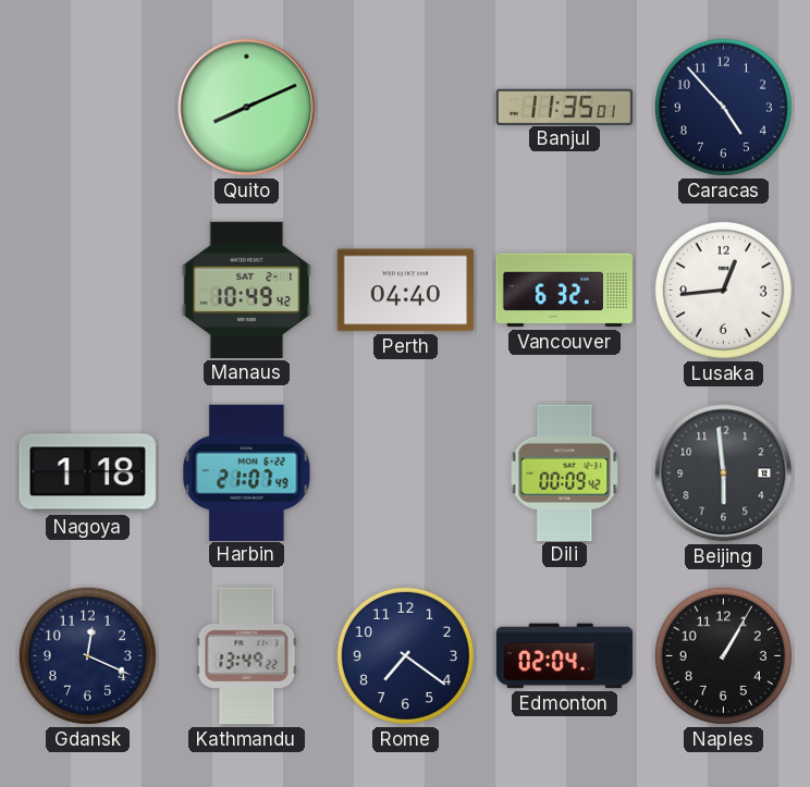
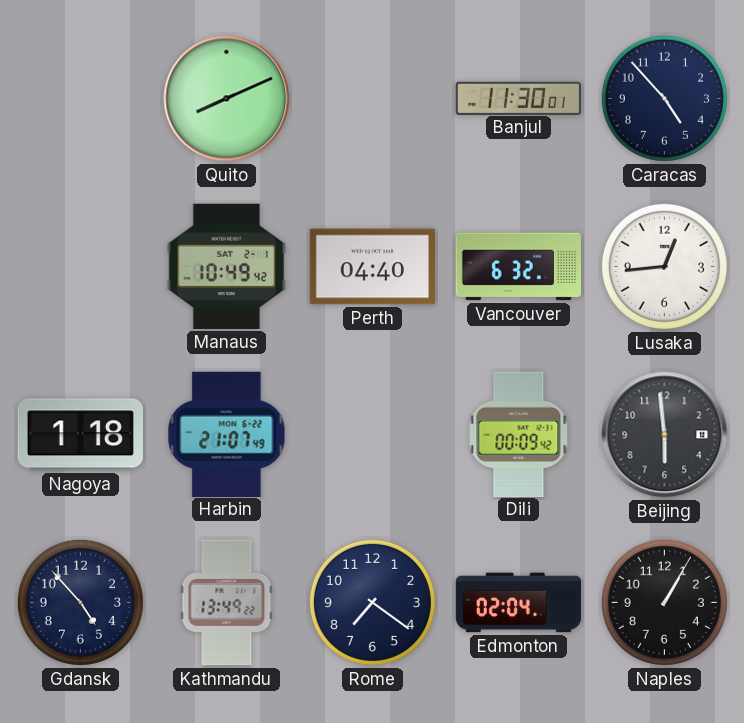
Banjul: 11:35 -> 11:30 (518, 98)
Gdansk: 12:19 -> 4:53 (80, 602)
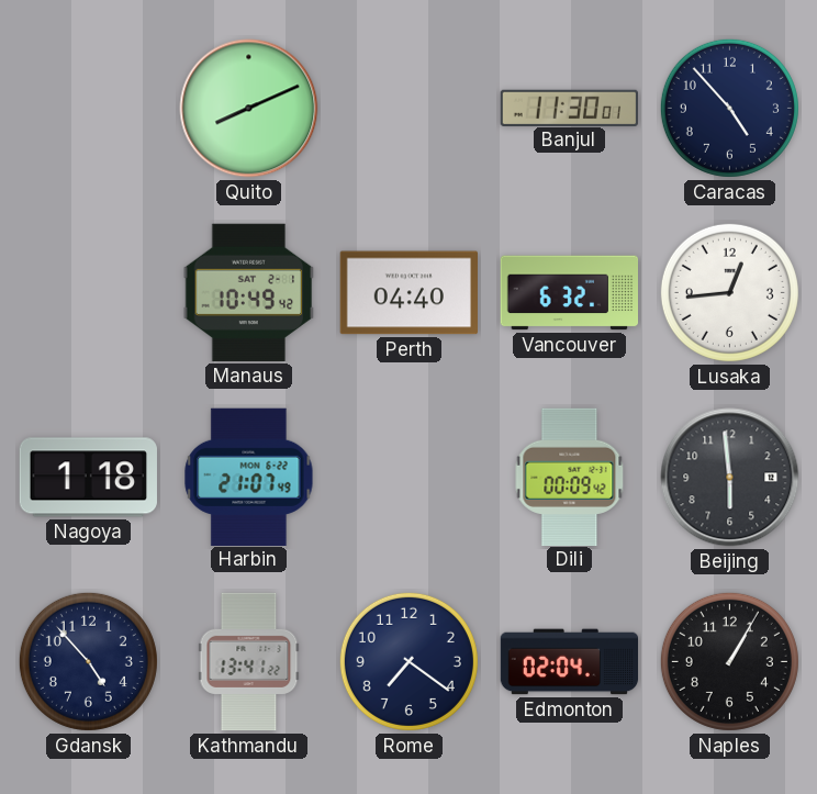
Kathmandu: 13:49 -> 13:41 (249, 662)
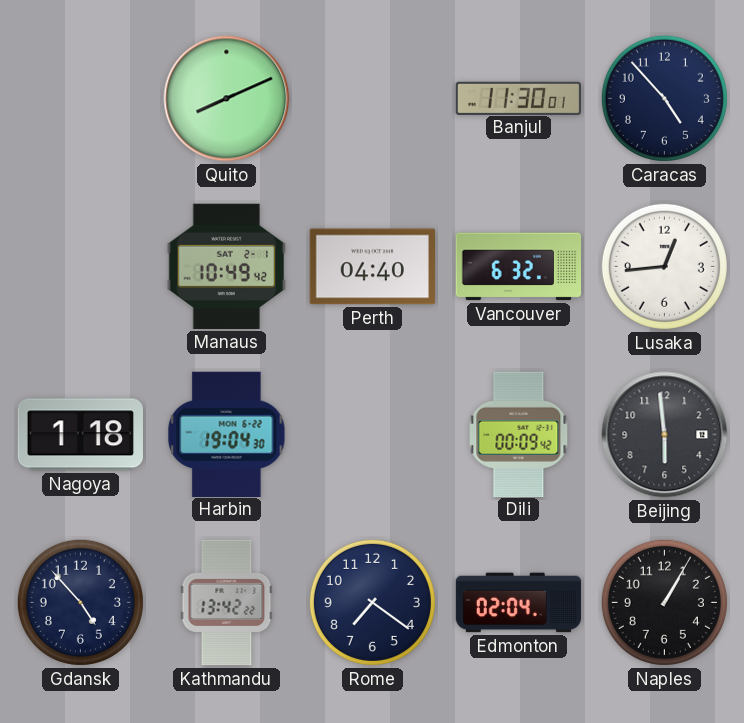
Harbin: 21:07 -> 19:04 (227, 434)
Kathmandu: 13:41 -> 13:42 (227, 603)
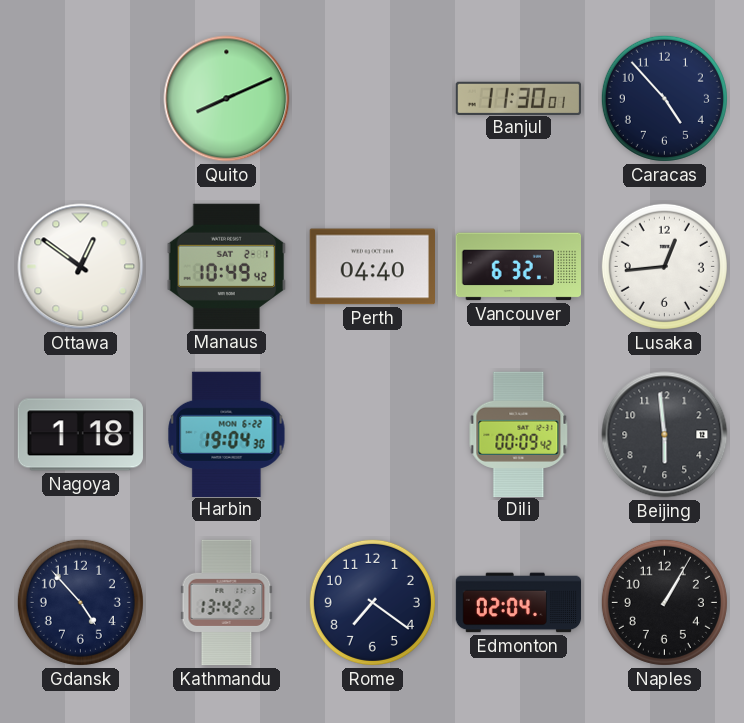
Ottawa: none -> 12:51 (81, 267)
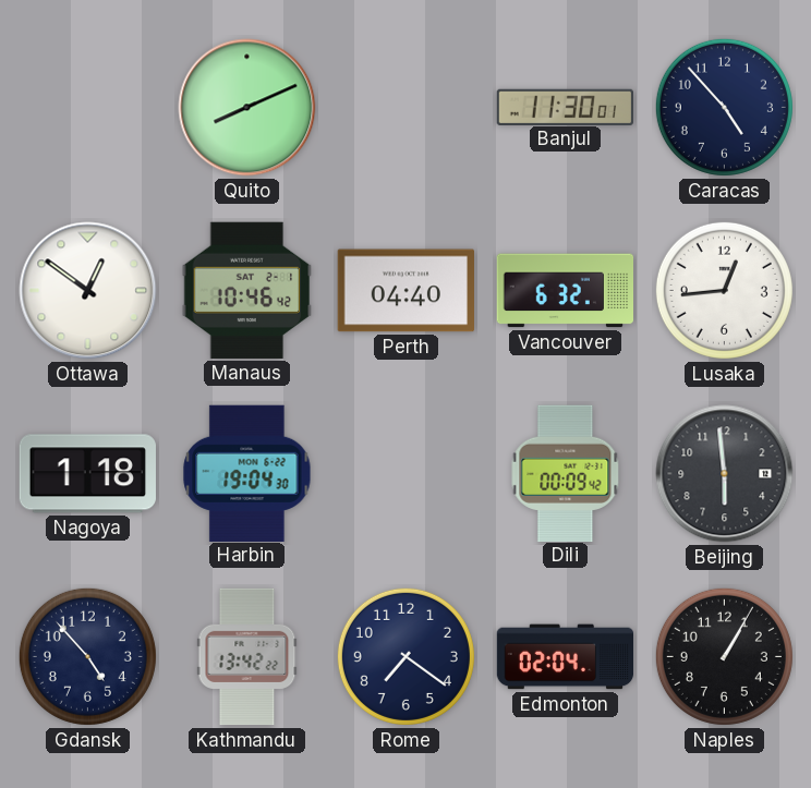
Manaus: 10:49 -> 10:46 (247, 290)
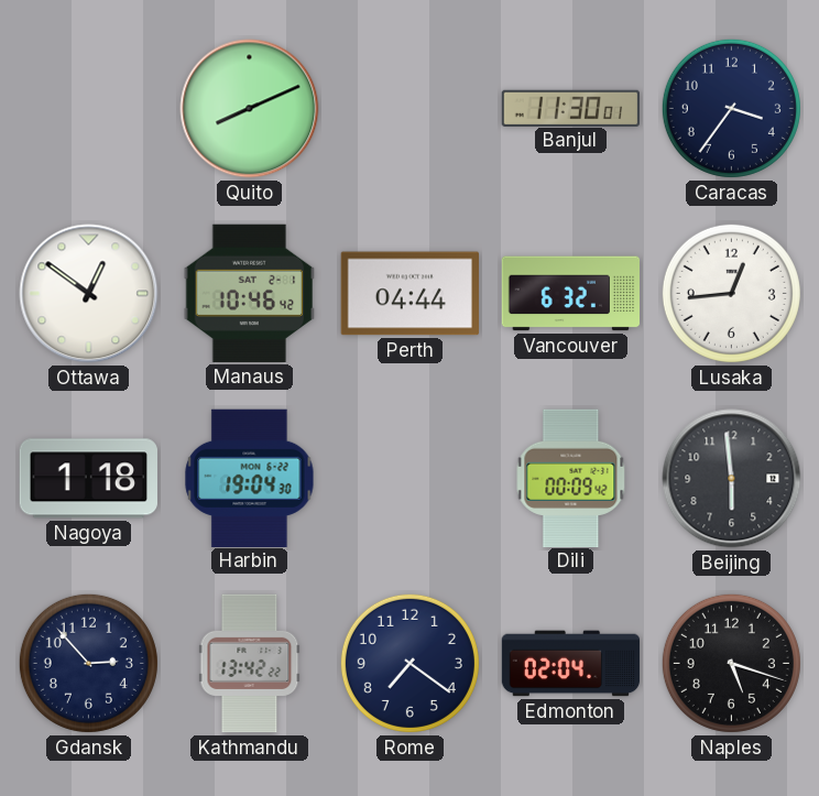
Caracas: 4:53 -> 3:36 (731, 108)
Perth: 04:40 -> 04:44 (409, 294)
Gdansk: 4:53 -> 2:53 (88, 663)
Naples: 1:05 -> 5:18 (731, 663)
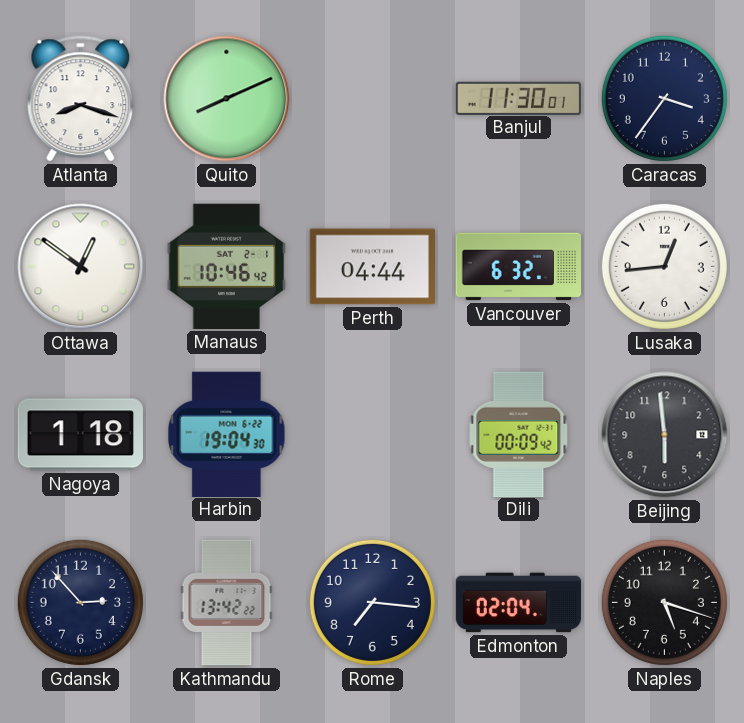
Atlanta: none -> 8:18 (81, 99)
Rome: 7:21 -> 7:16 (372, 602)
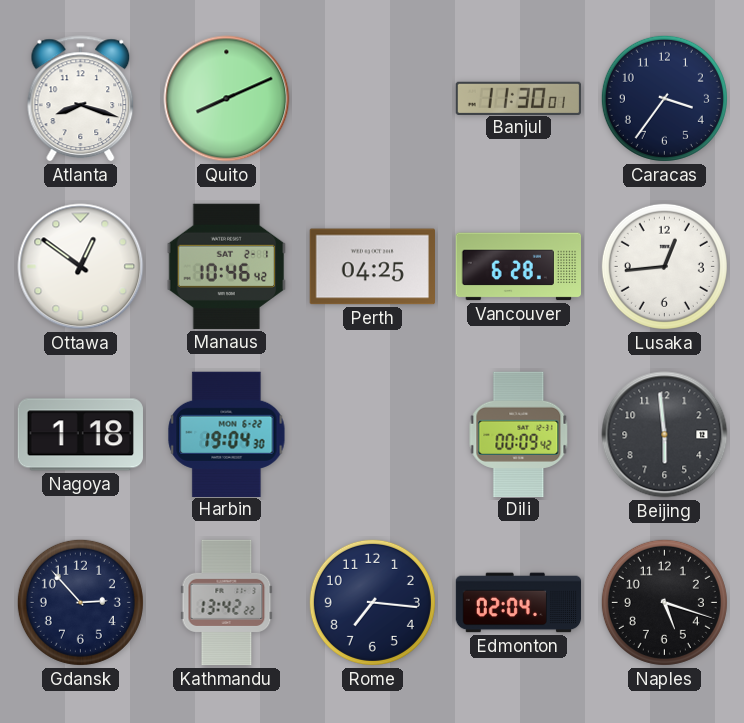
Perth: 04:44 -> 04:25 (372, 267)
Vancouver: 6:32 -> 6:28 (518, 267)
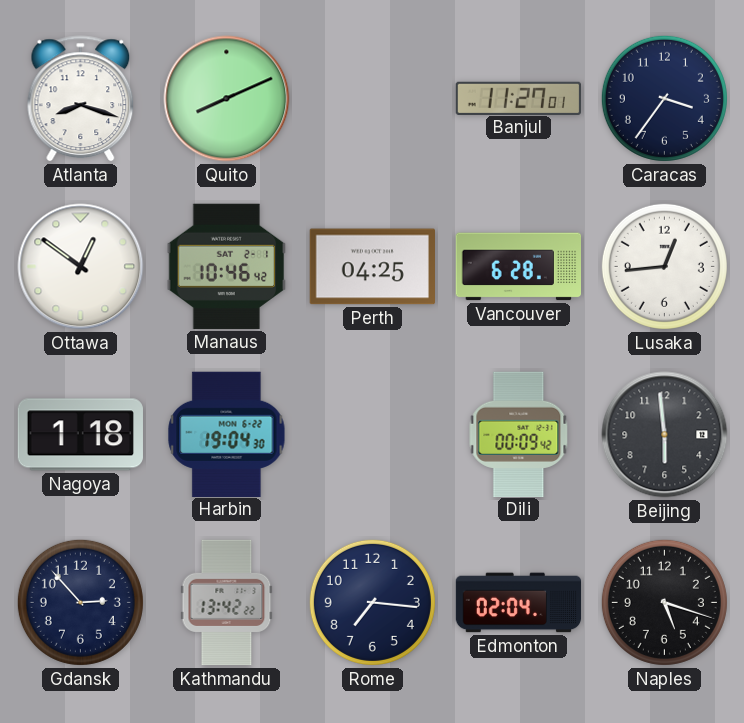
Banjul: 11:30 -> 11:27 (518, 98)
